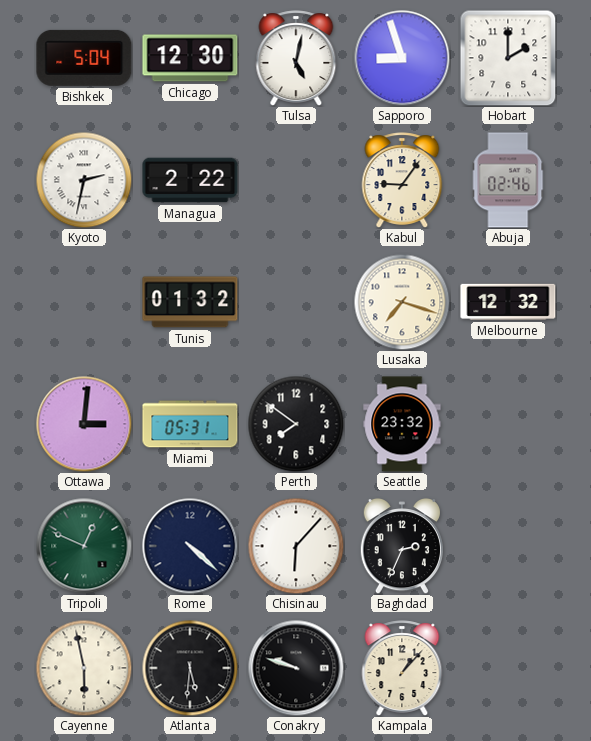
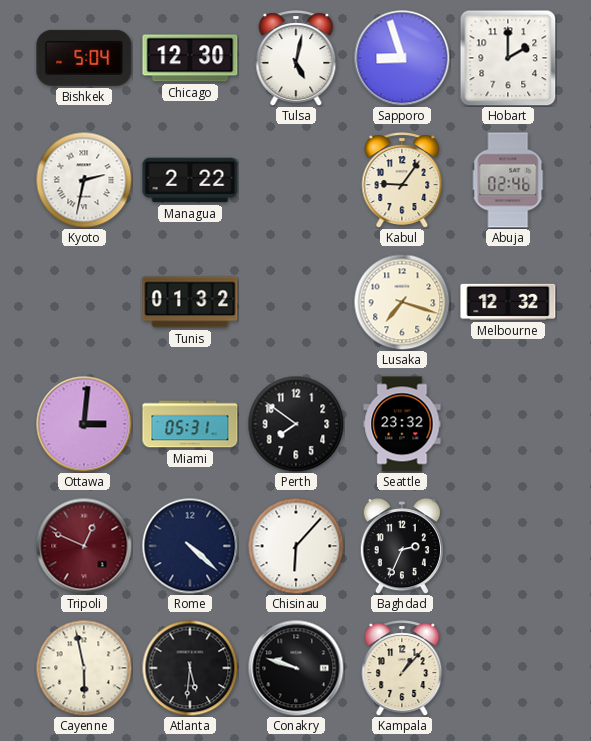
Tripoli dial: green -> burgundy (84, 546)
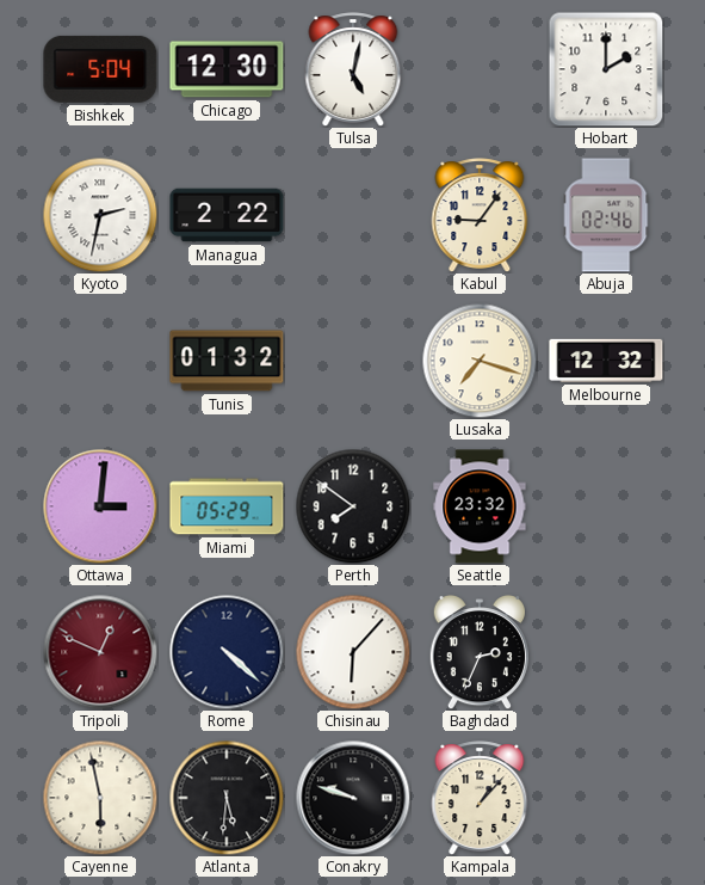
Sapporo: 8:57 -> none (402, 58)
Miami: 05:31 -> 05:29 (227, 506)
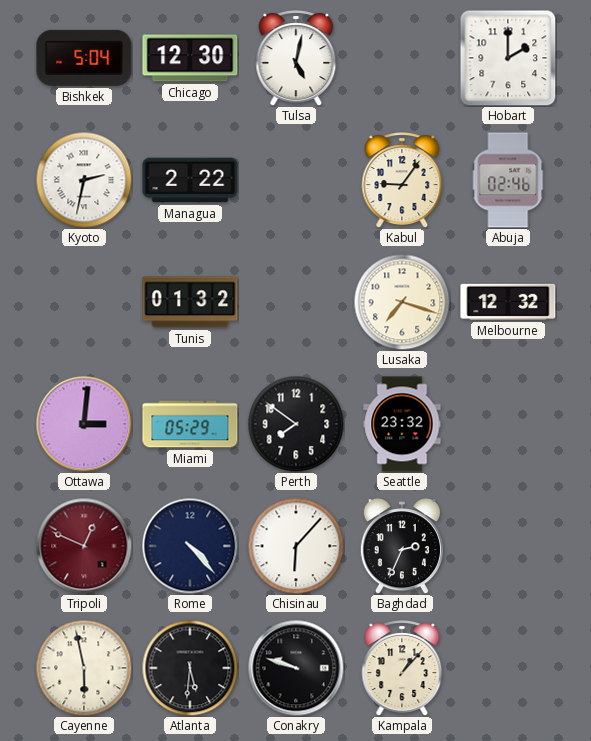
Rome: 4:22 -> 4:23 (190, 546)
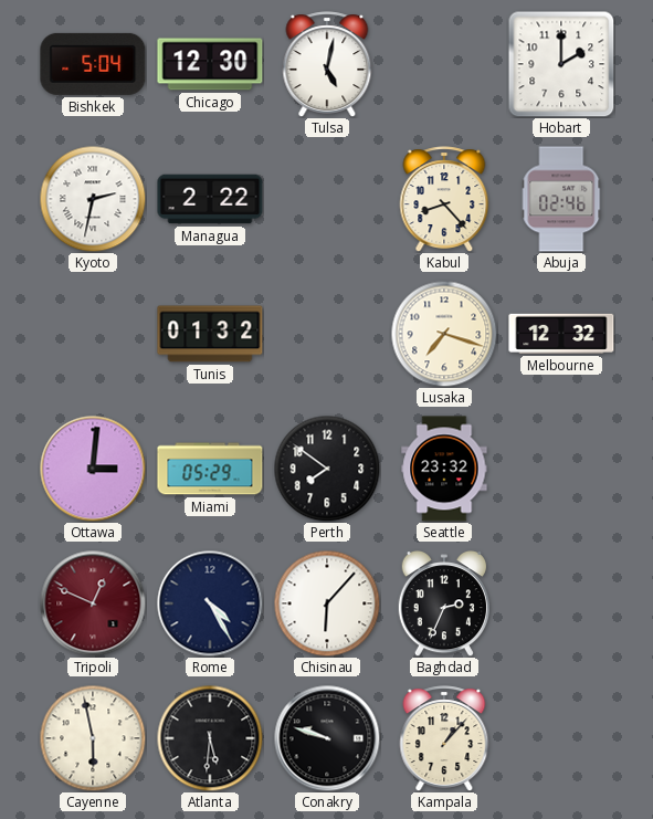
Kabul: 9:06 -> 8:23 (444, 199)
Rome: 4:23 -> 4:25 (210, 603)
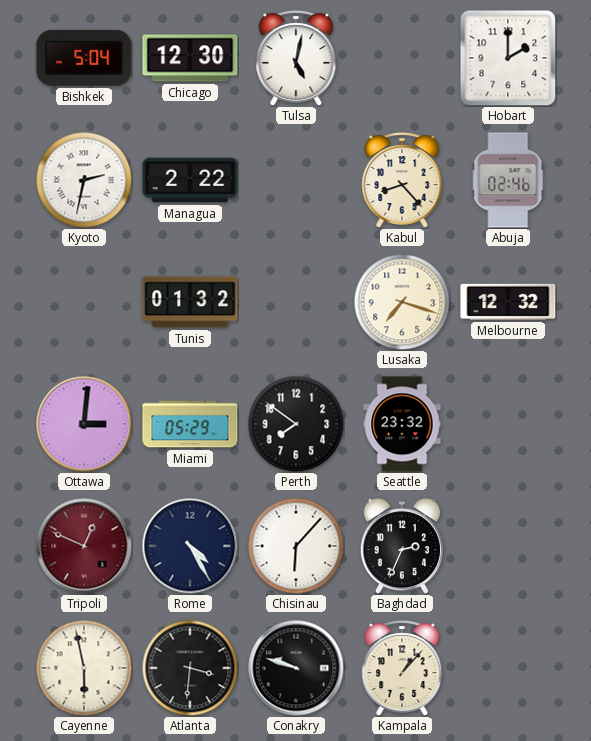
Atlanta: 5:31 -> 3:31 (190, 668)
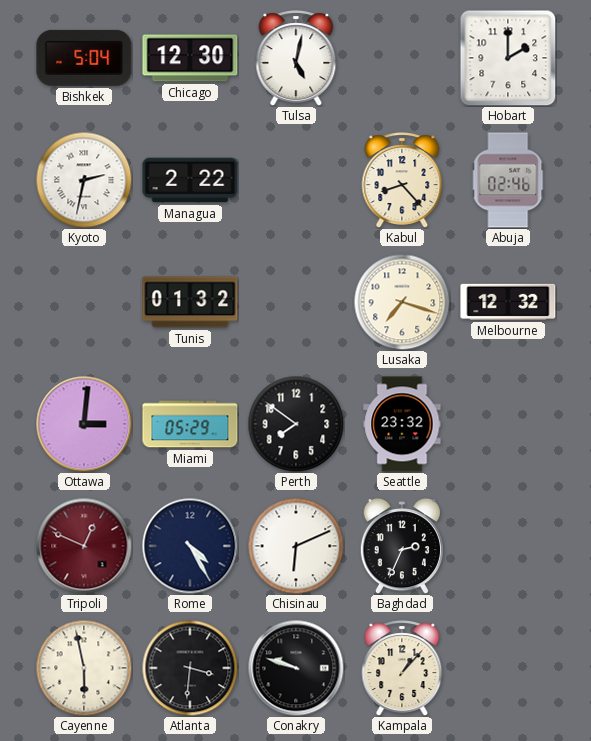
Chisinau: 6:07 -> 6:11 (296, 546)
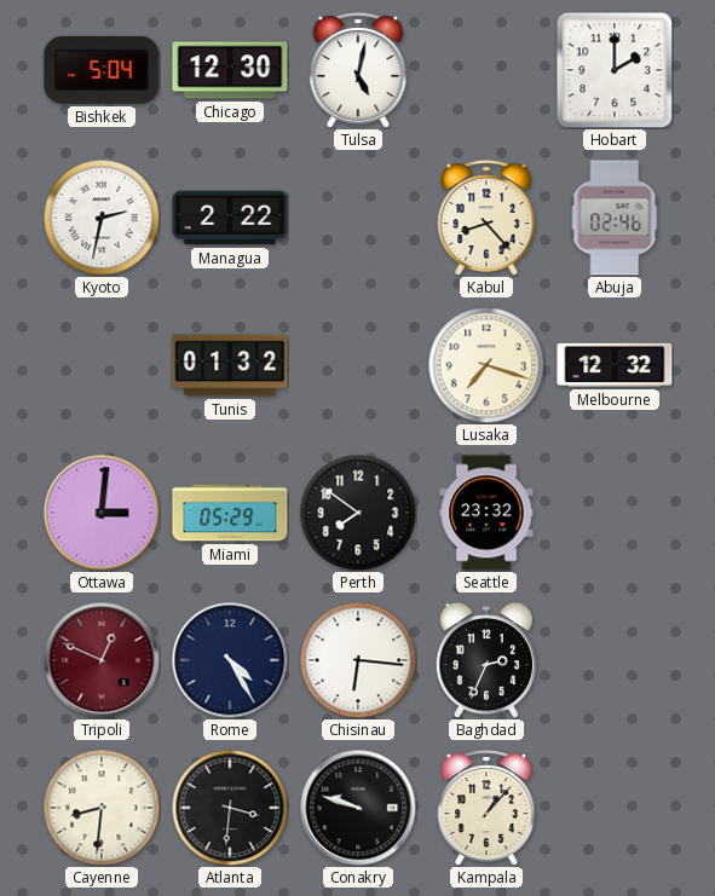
Chisinau: 6:11 -> 6:16 (358, 660)
Cayenne: 5:58 -> 8:31 (102, 808)
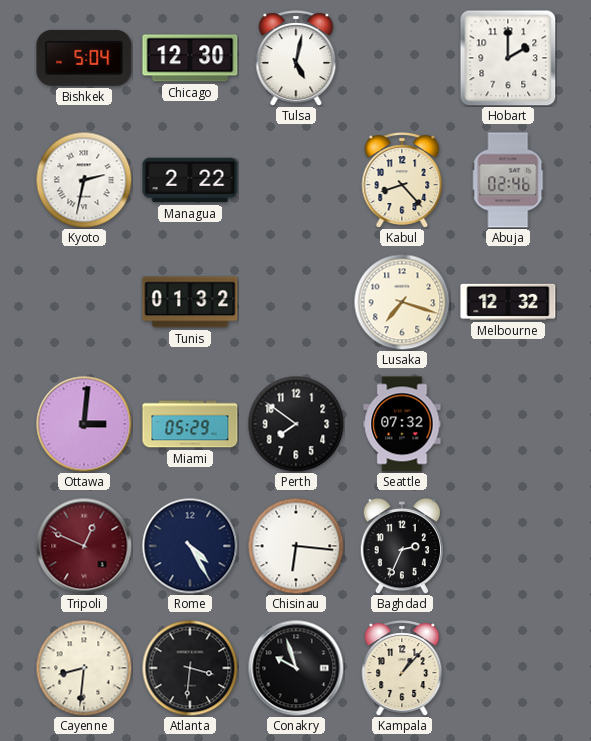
Seattle: 23:32 -> 07:32 (402, 424)
Conakry: 9:48 -> 9:57 (296, 668)
